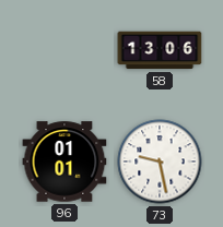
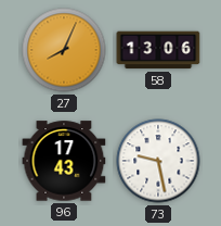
27: none -> 8:04 (64, 50)
96: 01:01 -> 17:43 (64, 161)
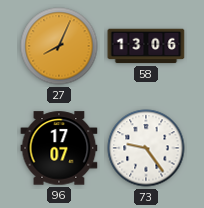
96: 17:43 -> 17:07 (59, 148)
73: 9:28 -> 9:24 (146, 148)
